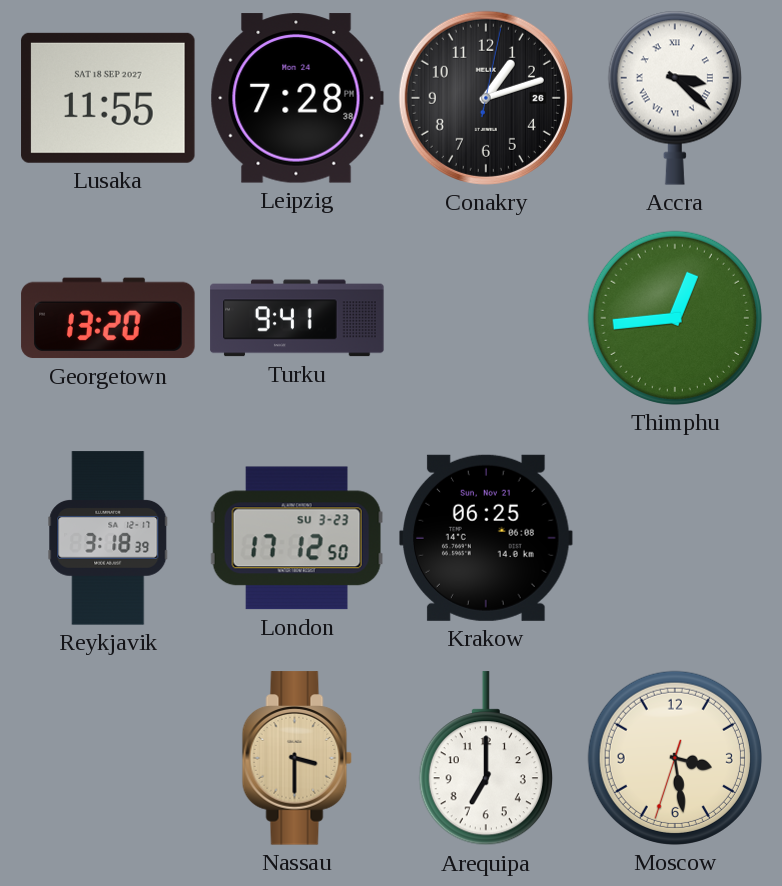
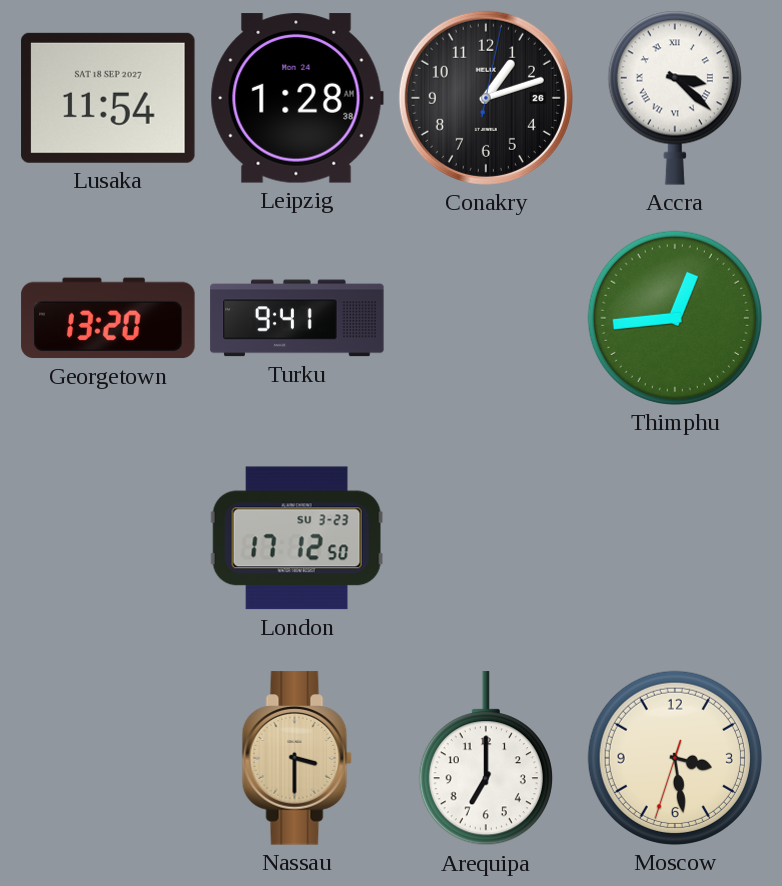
Lusaka: 11:55 -> 11:54 (108, 98)
Leipzig: 7:28 -> 1:28 (297, 98)
Reykjavik: 3:18 -> none (108, 538)
Krakow: 06:25 -> none (487, 538)
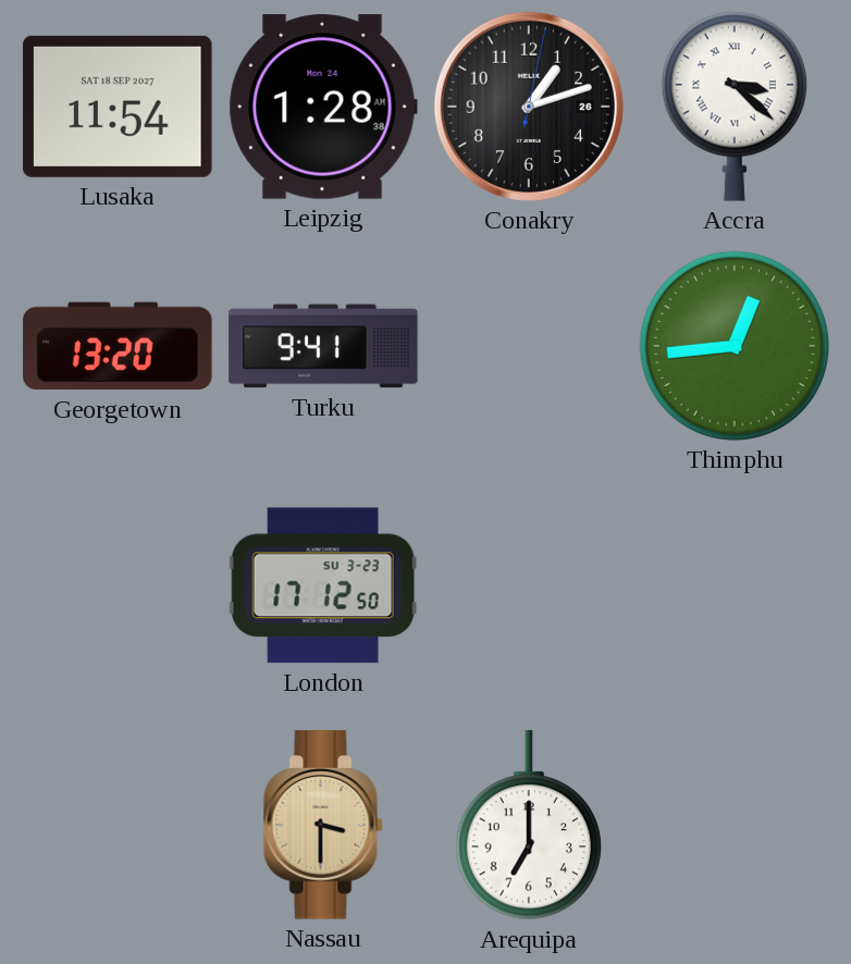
Moscow: 3:28 -> none (675, 758)
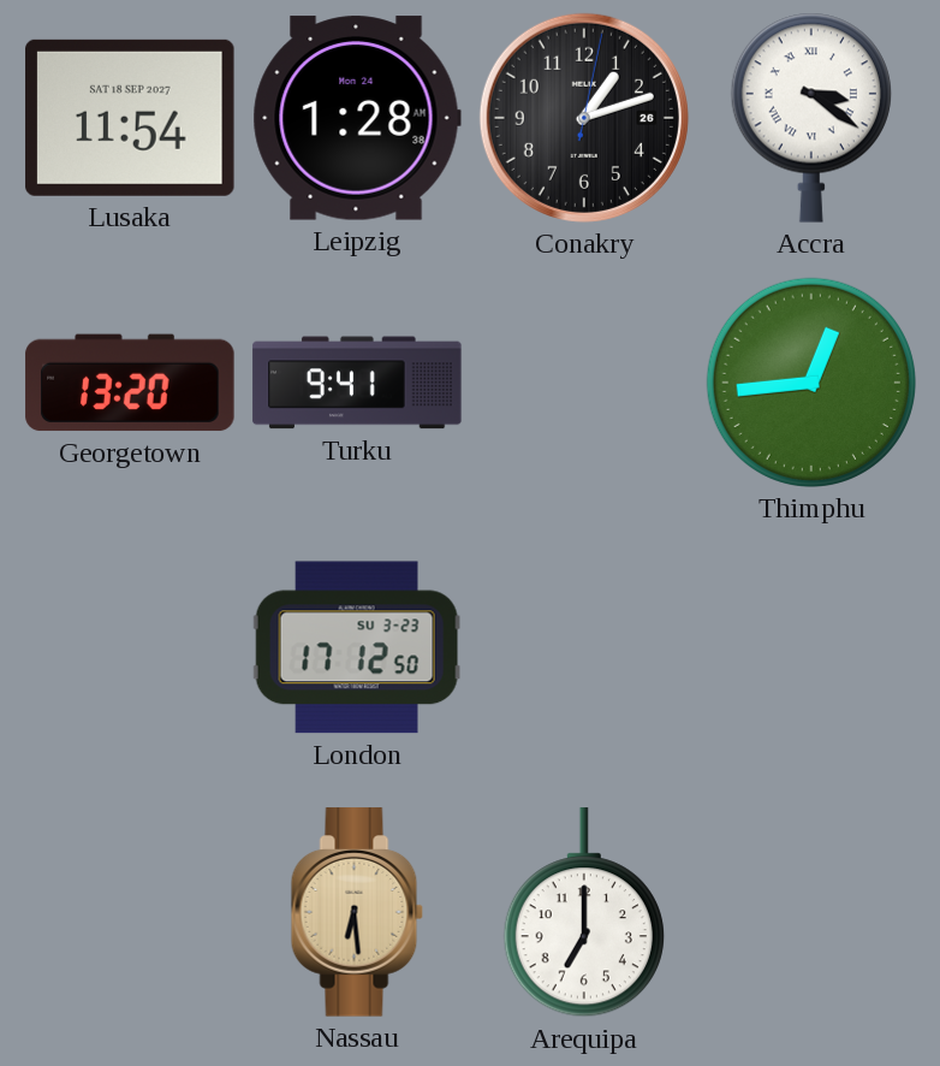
Accra: 3:22 -> 3:21 (811, 118)
Nassau: 3:30 -> 6:29 (357, 912)
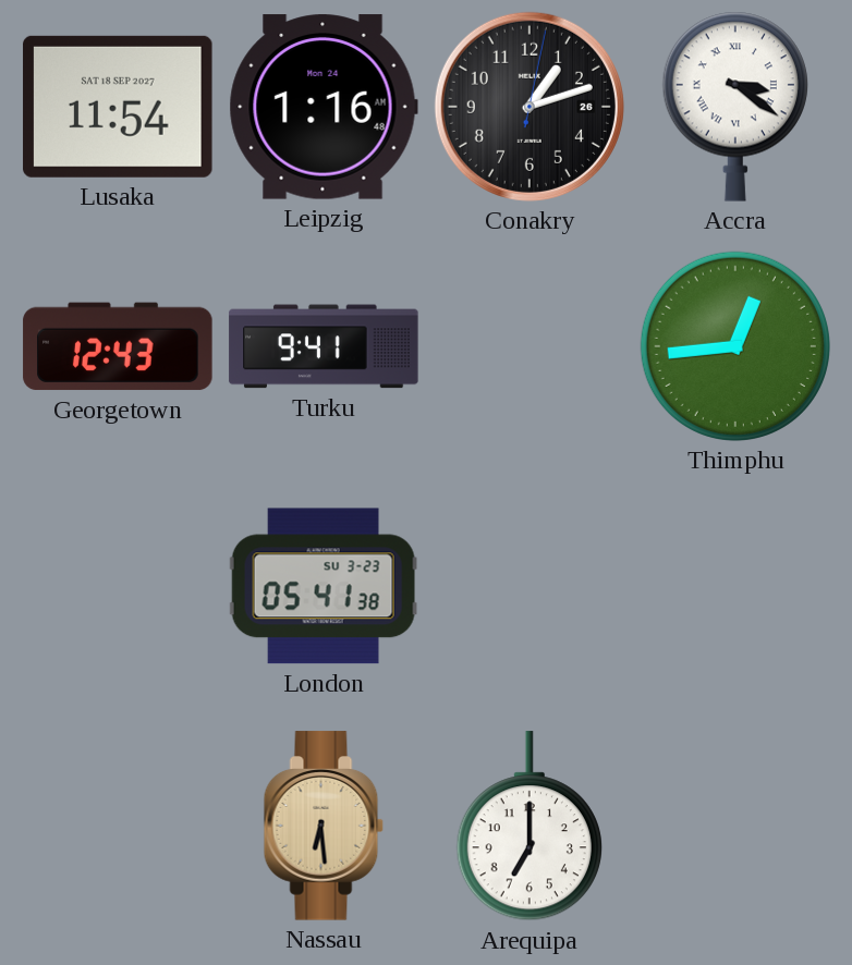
Leipzig: 1:28 -> 1:16 (324, 107)
Georgetown: 13:20 -> 12:43 (118, 346)
London: 17:12 -> 05:41 (324, 586)
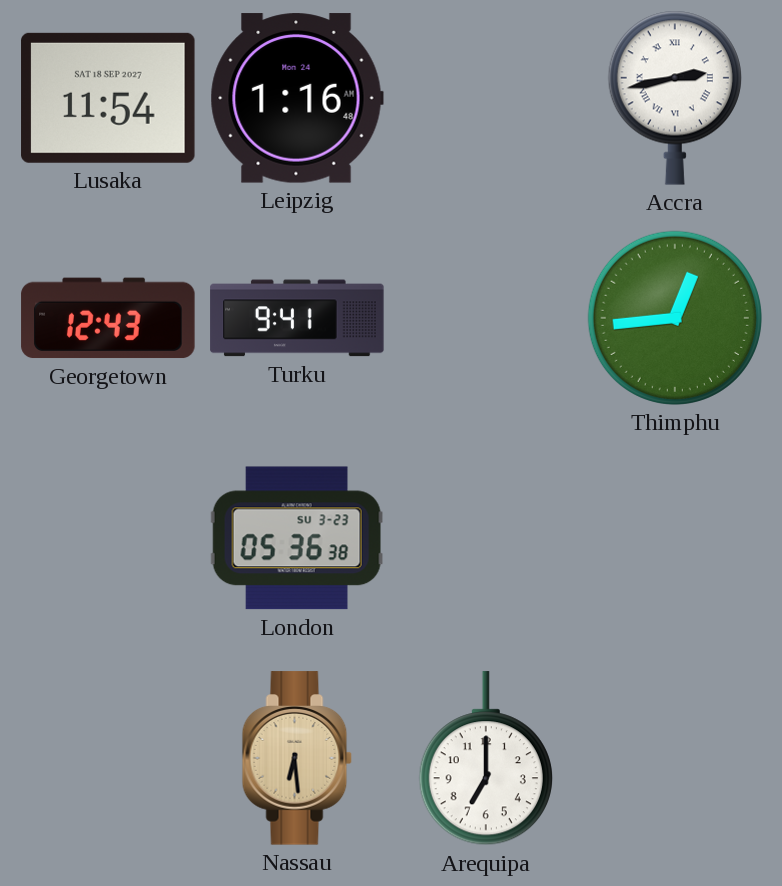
Conakry: 1:12 -> none (530, 107)
Accra: 3:21 -> 2:43 (675, 98)
London: 05:41 -> 05:36 (297, 538)
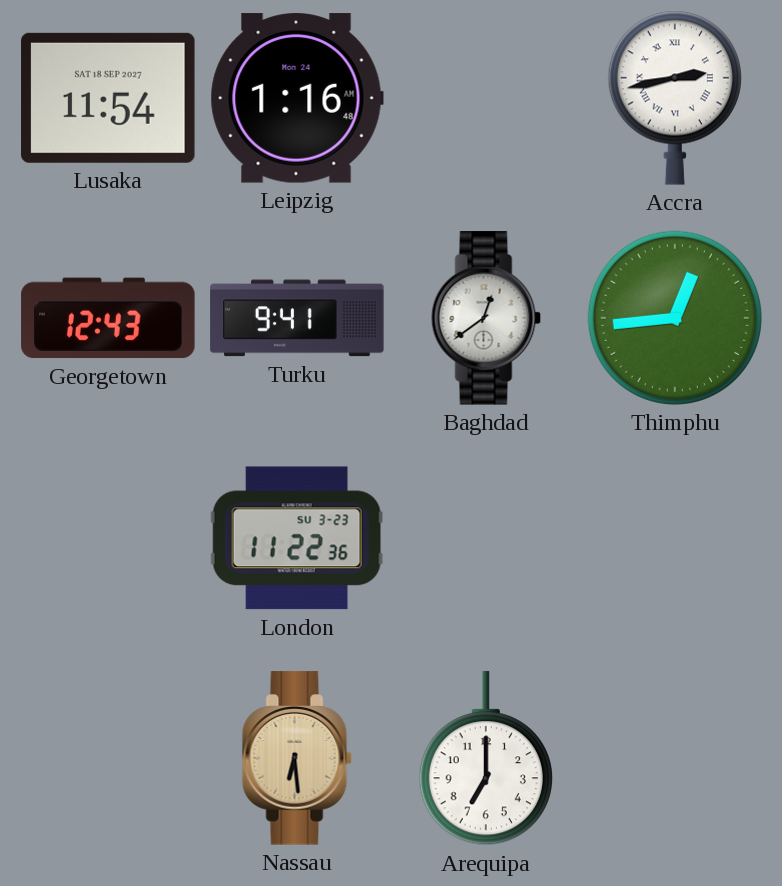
Baghdad: none -> 12:39 (486, 318)
London: 05:36 -> 11:22 (297, 538)
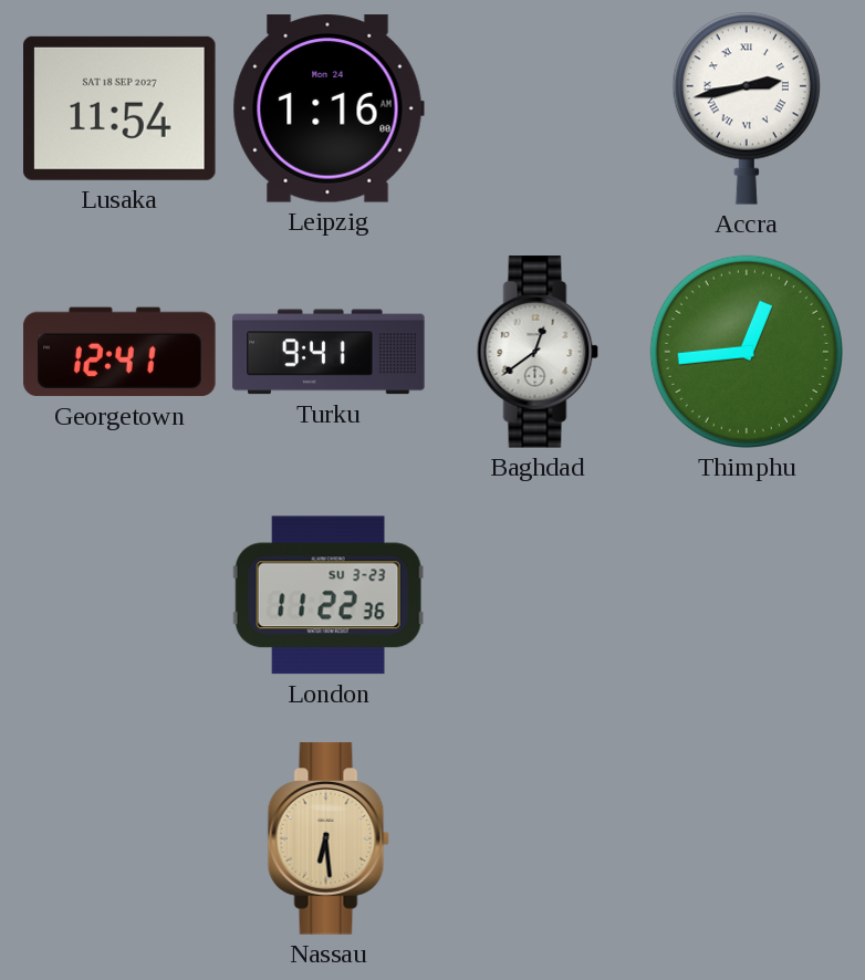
Leipzig: 1:16:48 AM -> 1:16:00 AM (329, 108)
Georgetown: 12:43 -> 12:41 (119, 352)
Arequipa: 7:00 -> none (486, 759)
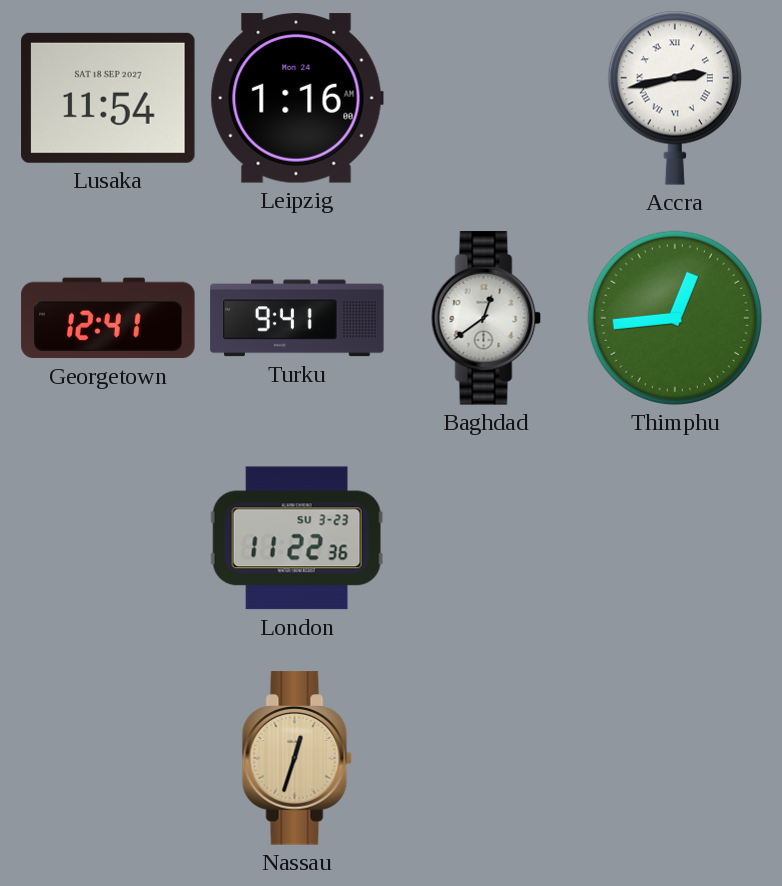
Nassau: 6:29 -> 12:33 (297, 758)
